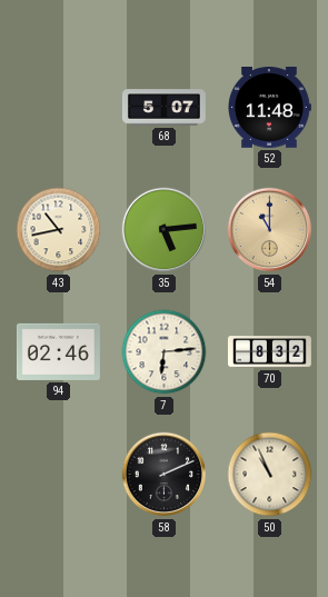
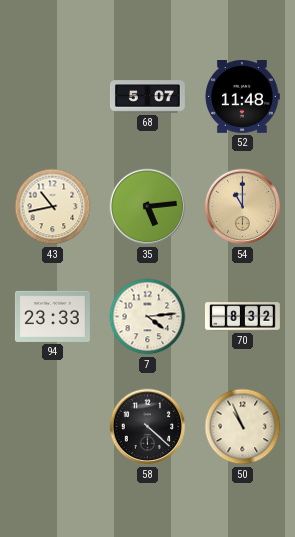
94: 02:46 -> 23:33 (52, 316)
7: 6:14 -> 4:14 (148, 317)
58: 2:11 -> 4:22 (148, 427)
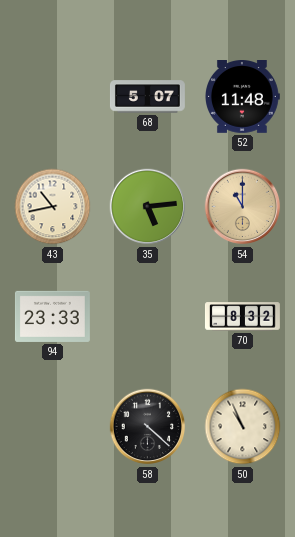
7: 4:14 -> none (148, 317)
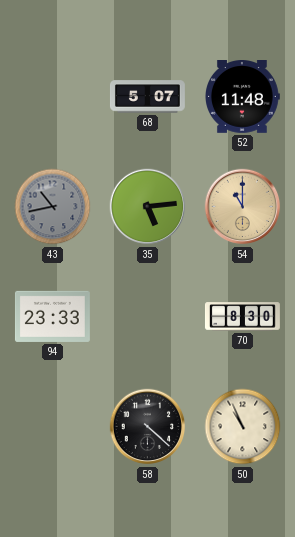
43 dial: cream -> grey (53, 207)
70: 8:32 -> 8:30 (242, 317)
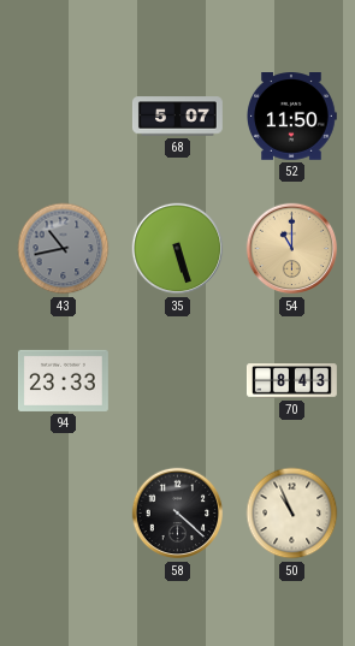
52: 11:48 -> 11:50 (292, 117)
35: 5:14 -> 5:27 (178, 249)
70: 8:30 -> 8:43 (291, 381)
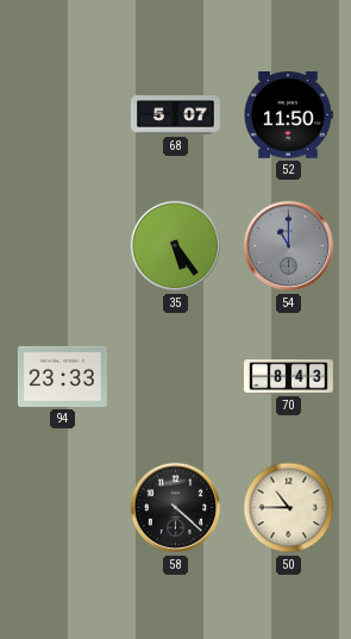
43: 10:43 -> none (64, 249)
35: 5:27 -> 5:24 (176, 246)
54 dial: champagne -> grey (289, 246)
50: 10:56 -> 10:45 (289, 508)
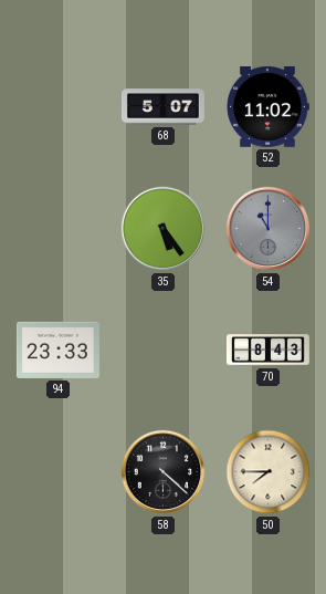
52: 11:50 -> 11:02 (269, 107)
50: 10:45 -> 7:45 (269, 472)
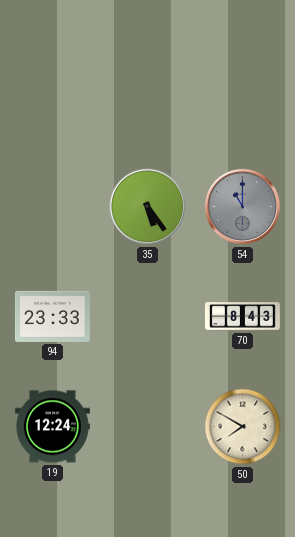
68: 5:07 -> none (162, 107)
52: 11:02 -> none (269, 107)
19: none -> 12:24 (52, 427)
58: 4:22 -> none (164, 472)
50: 7:45 -> 7:50 (243, 427)
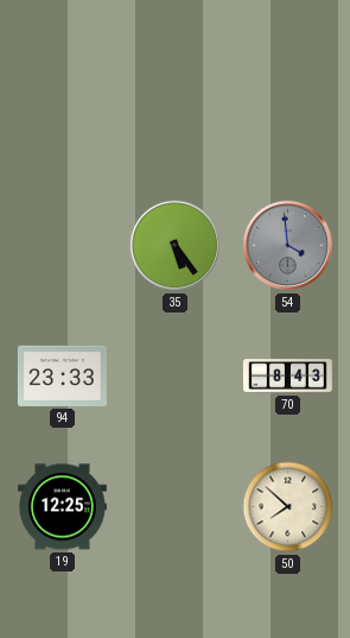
54: 11:00 -> 3:59 (288, 246)
19: 12:24 -> 12:25 (62, 507)
50: 7:50 -> 7:52 (288, 507)
